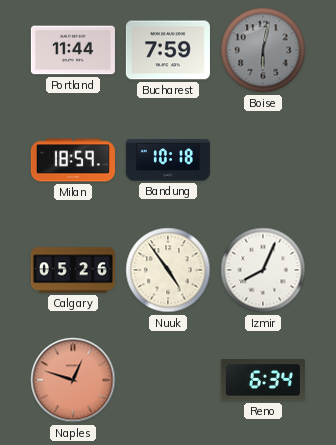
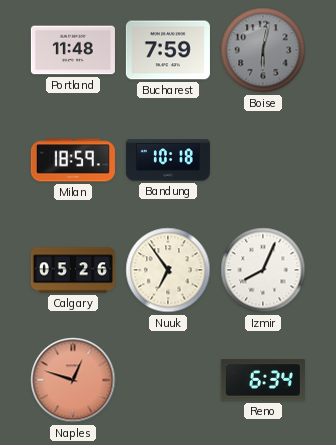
Portland: 11:44 -> 11:48 (73, 50)
Nuuk: 4:54 -> 6:54 (168, 270)
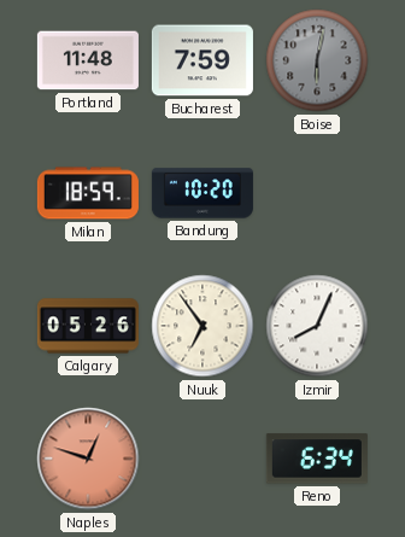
Bandung: 10:18 -> 10:20 (202, 193)
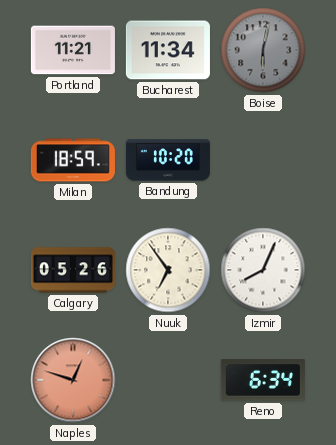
Portland: 11:48 -> 11:21 (73, 50)
Bucharest: 7:59 -> 11:34 (168, 50)
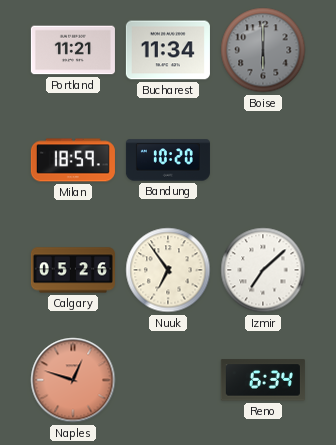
Boise: 6:02 -> 6:00 (263, 50)
Izmir: 8:04 -> 7:08 (263, 270)
